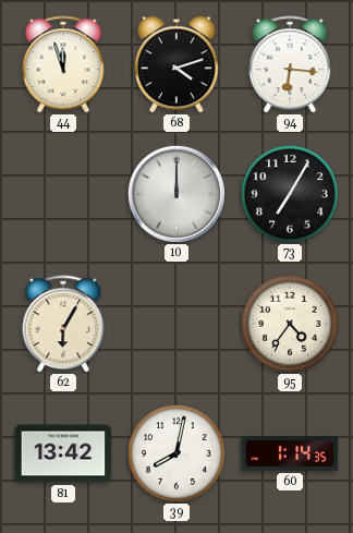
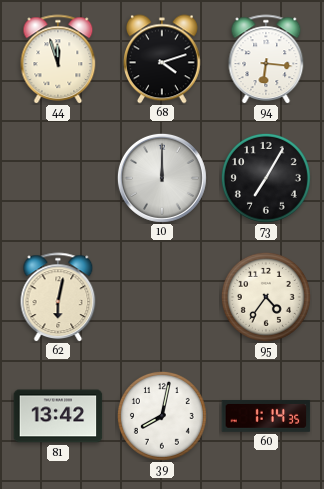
62: 6:05 -> 6:02 (58, 297)
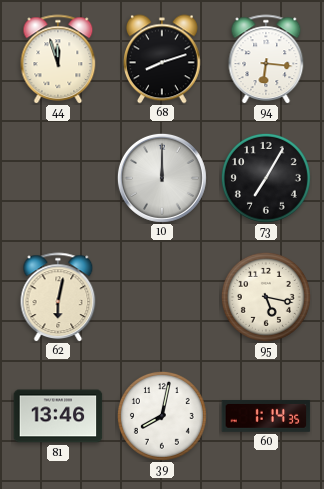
68: 4:12 -> 8:12 (162, 59)
95: 4:36 -> 5:17 (266, 297)
81: 13:42 -> 13:46 (58, 416)
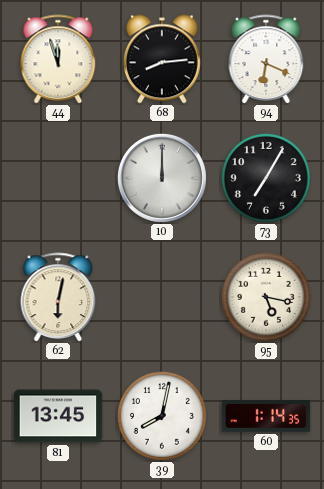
68: 8:12 -> 8:14 (162, 59)
94: 6:16 -> 6:19 (266, 59)
81: 13:46 -> 13:45 (58, 416)
